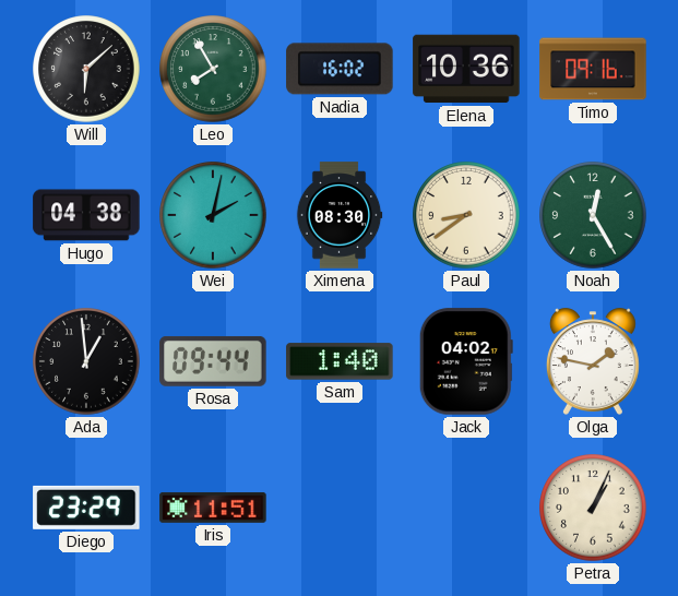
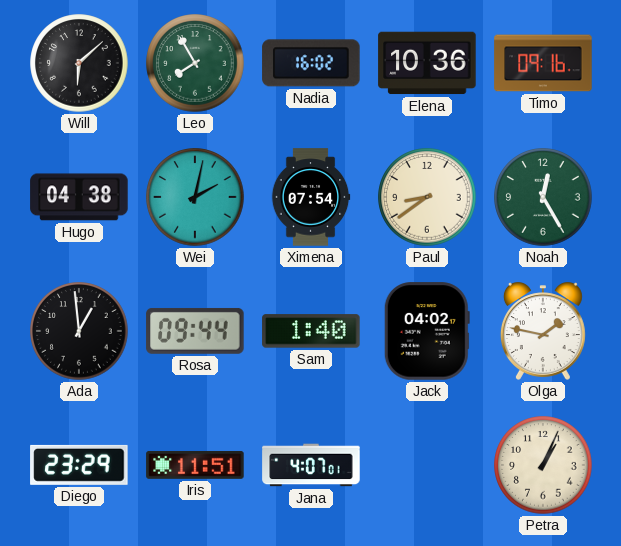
Ximena: 08:30 -> 07:54 (311, 197)
Jana: none -> 4:07 (311, 465)
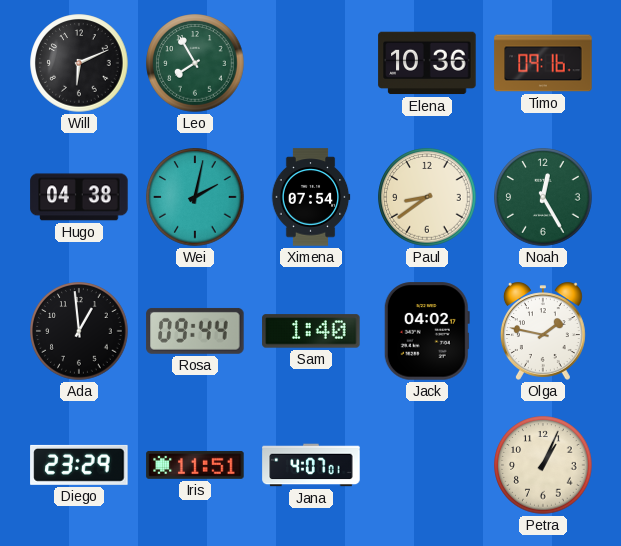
Will: 6:08 -> 6:11 (79, 63)
Nadia: 16:02 -> none (311, 63)
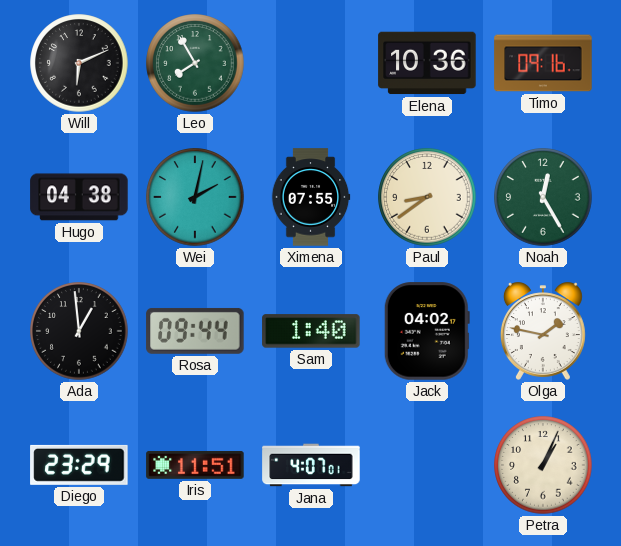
Ximena: 07:54 -> 07:55 (311, 197)
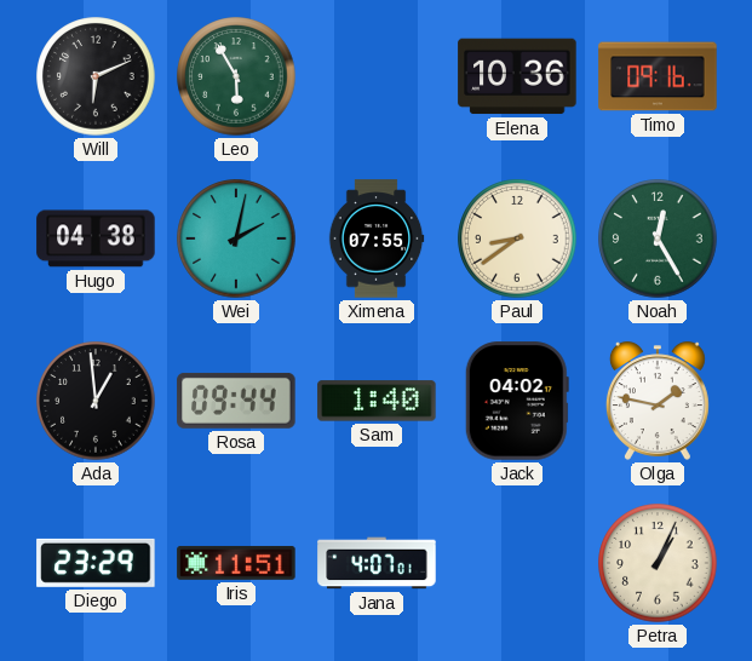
Leo: 7:55 -> 5:55 (236, 76)
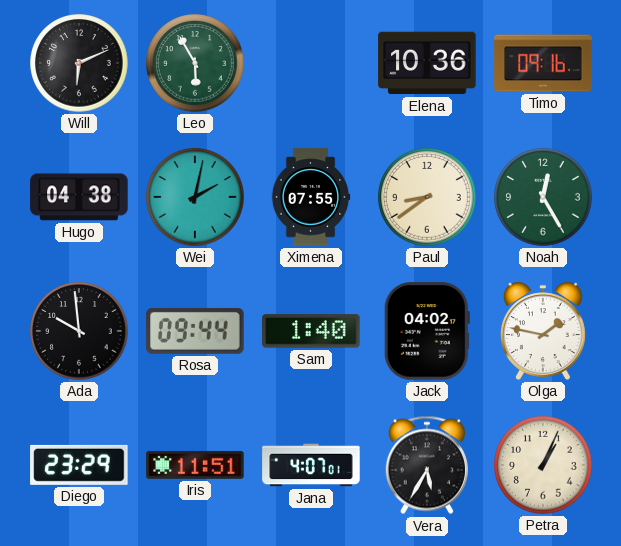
Ada: 12:59 -> 9:59 (79, 331)
Vera: none -> 5:35 (427, 465)
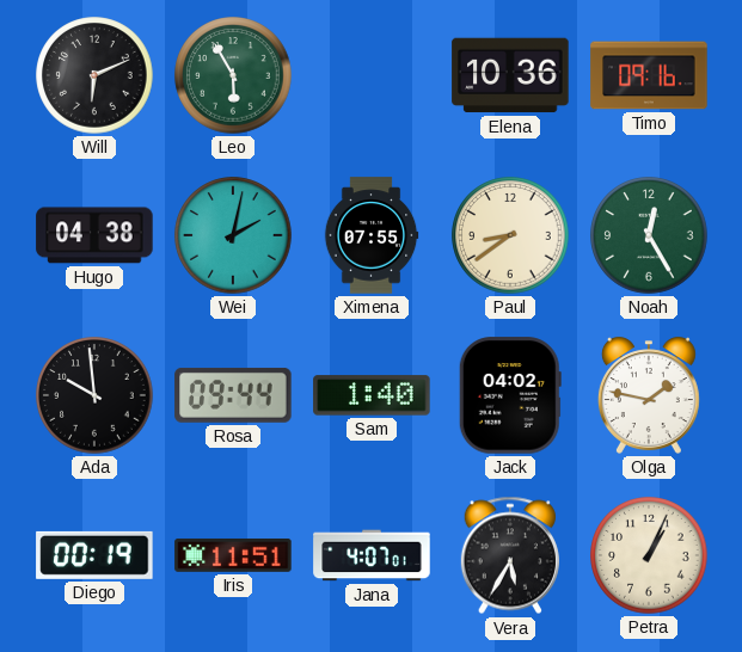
Diego: 23:29 -> 00:19 (94, 555)
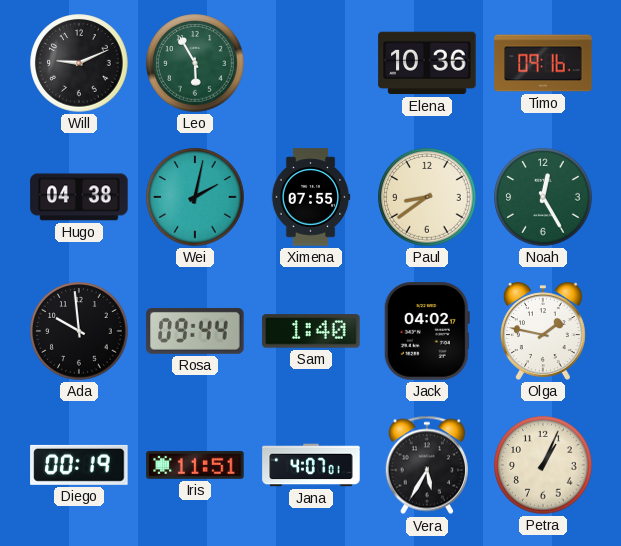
Will: 6:11 -> 9:11 (79, 63)
